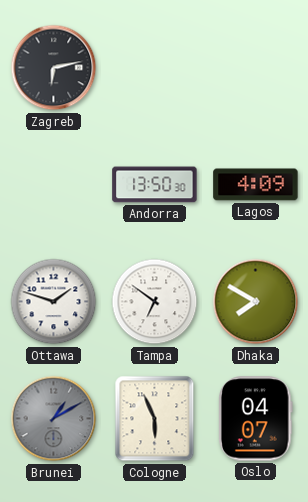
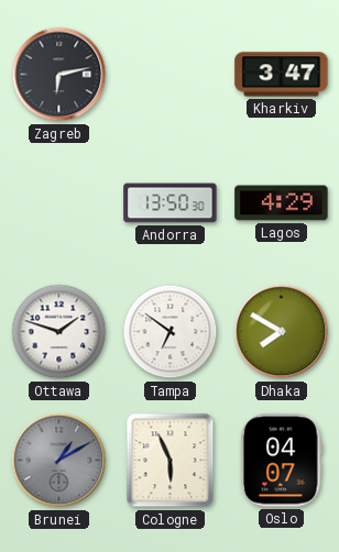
Kharkiv: none -> 3:47 (282, 75)
Lagos: 4:09 -> 4:29 (282, 203)
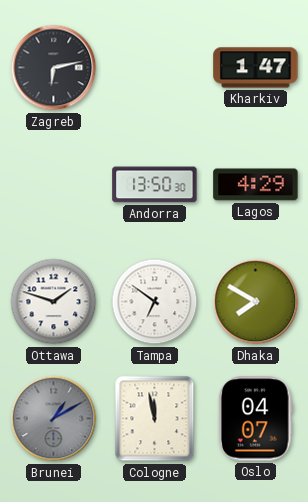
Kharkiv: 3:47 -> 1:47 (256, 68)
Cologne: 5:56 -> 11:58 (155, 419)
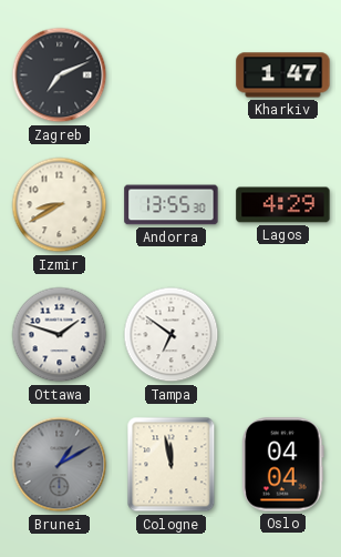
Zagreb: 6:13 -> 7:11 (60, 75)
Izmir: none -> 8:40 (60, 205)
Andorra: 13:50 -> 13:55 (172, 205)
Dhaka: 7:50 -> none (256, 302)
Oslo: 04:07 -> 04:04 (283, 465)
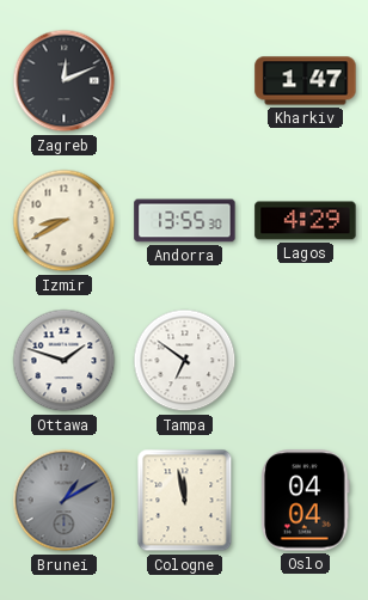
Zagreb: 7:11 -> 12:11 (65, 81)
